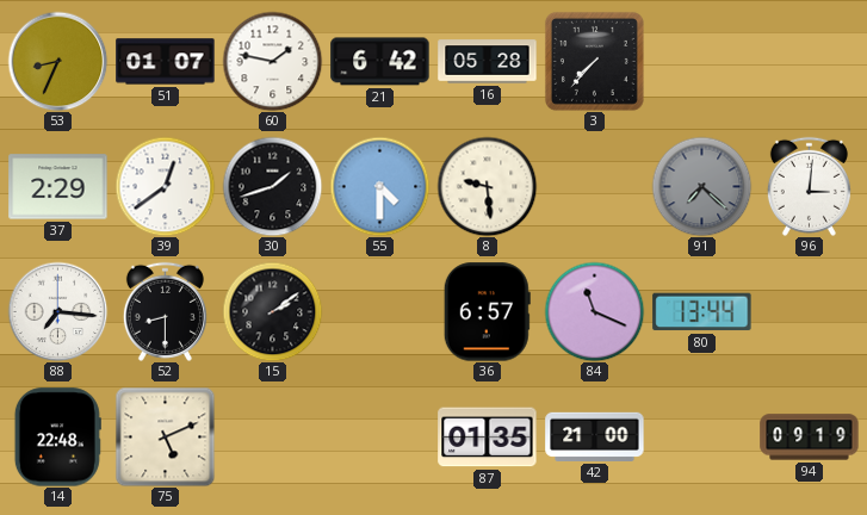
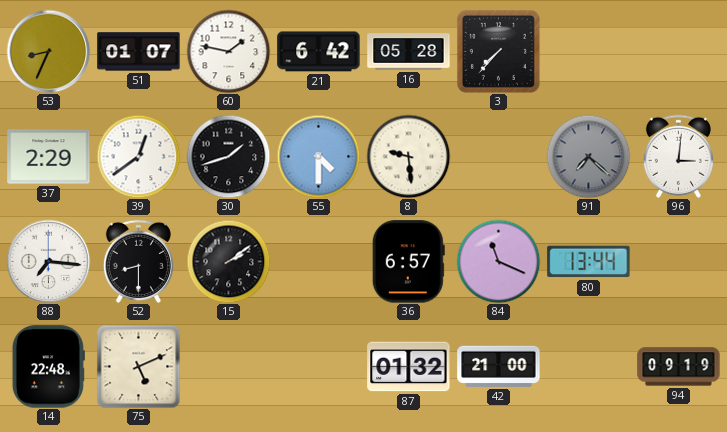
87: 01:35 -> 01:32 (409, 367)
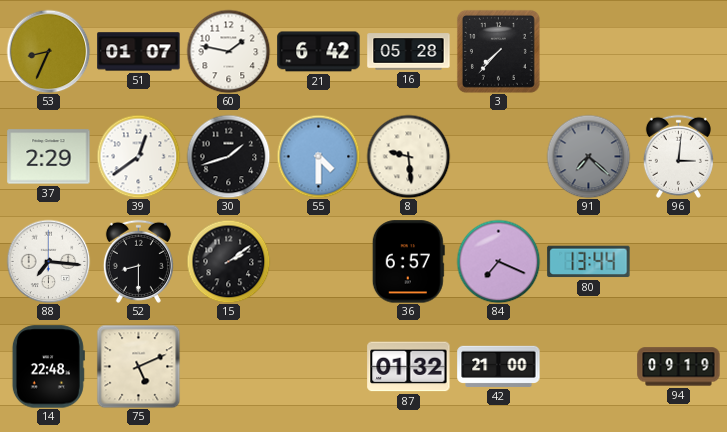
84: 11:19 -> 7:19 (498, 261)
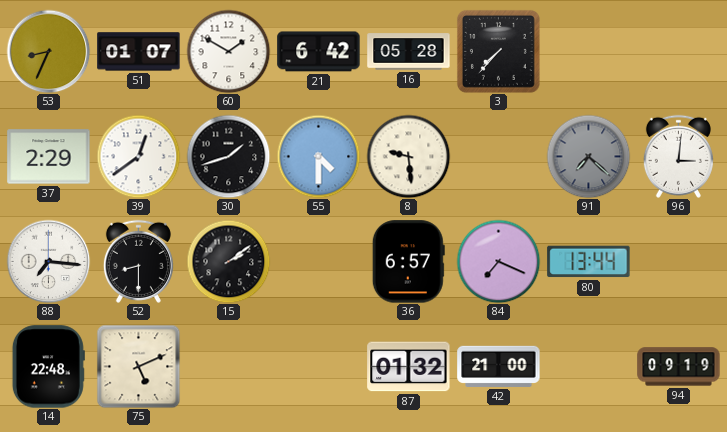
60: 1:47 -> 1:50 (228, 51)
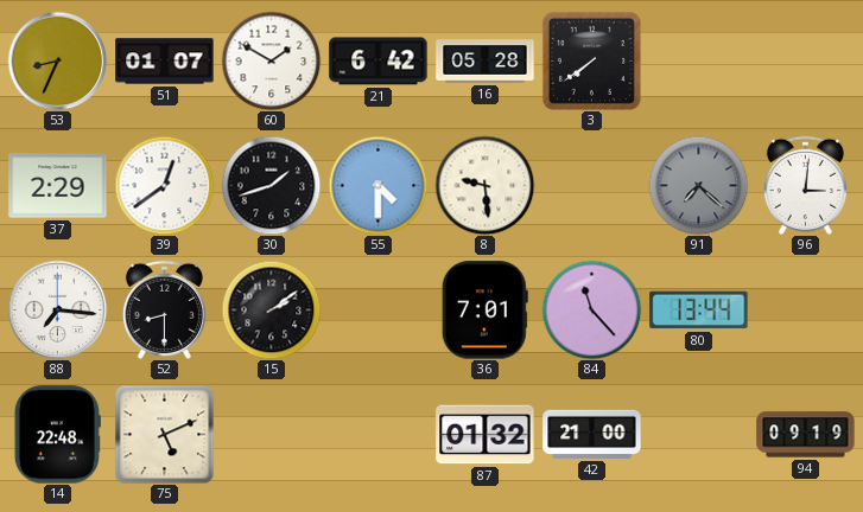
3: 7:37 -> 7:39 (591, 60)
36: 6:57 -> 7:01 (484, 311)
84: 7:19 -> 11:23 (591, 309)
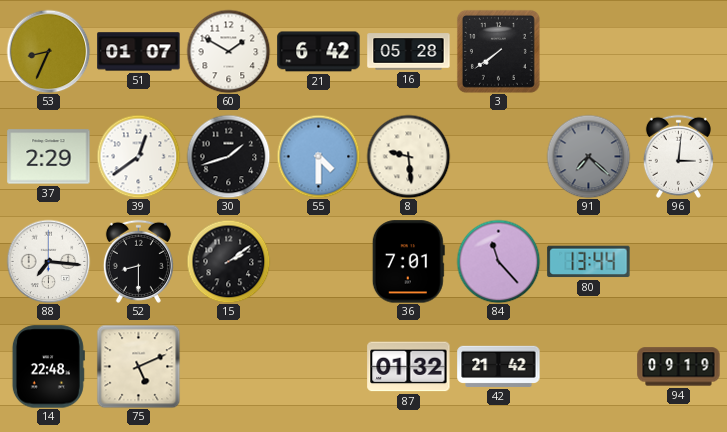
42: 21:00 -> 21:42 (499, 366)
